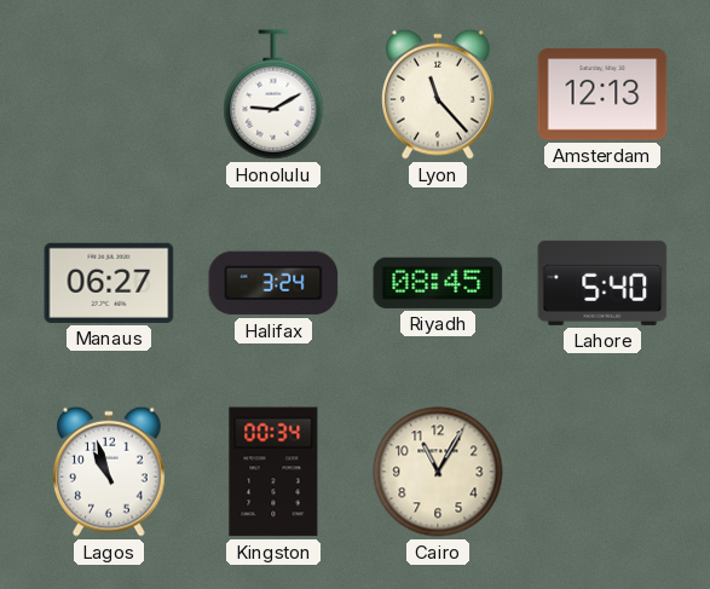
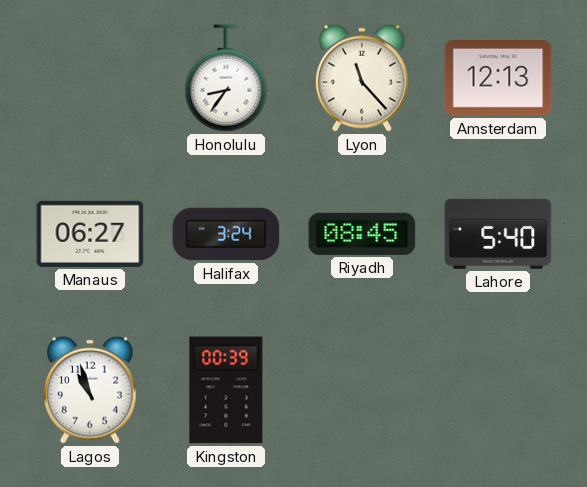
Honolulu: 9:10 -> 8:36 (226, 78)
Kingston: 00:34 -> 00:39 (226, 390)
Cairo: 11:05 -> none (438, 472)
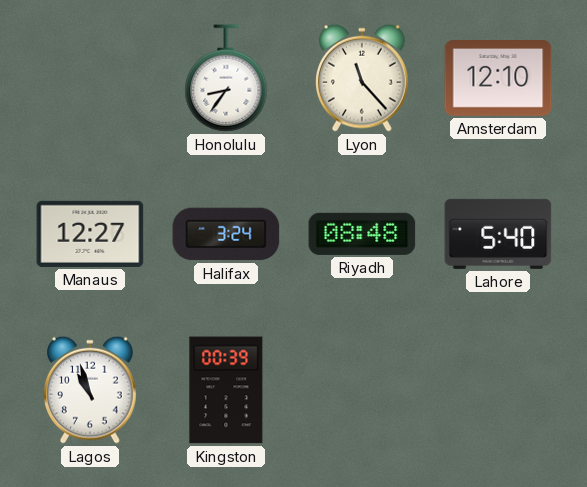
Amsterdam: 12:13 -> 12:10 (498, 79)
Manaus: 06:27 -> 12:27 (90, 234)
Riyadh: 08:45 -> 08:48 (362, 234)
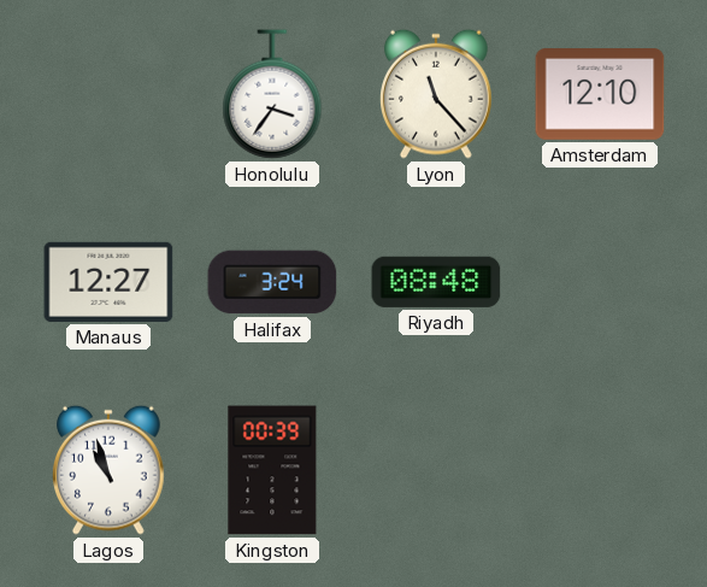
Honolulu: 8:36 -> 3:36 (272, 94)
Lahore: 5:40 -> none (498, 234)
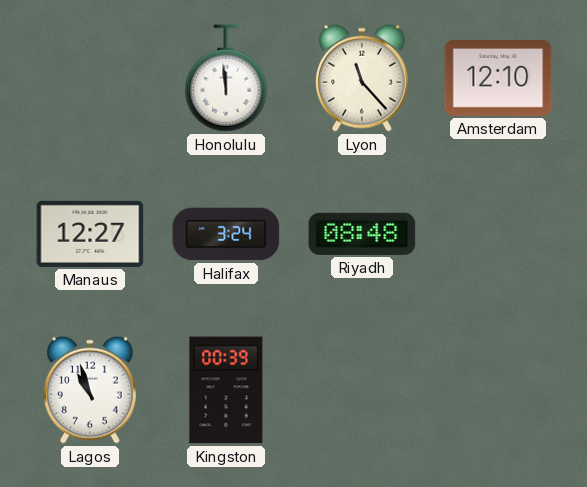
Honolulu: 3:36 -> 11:59 (226, 78)
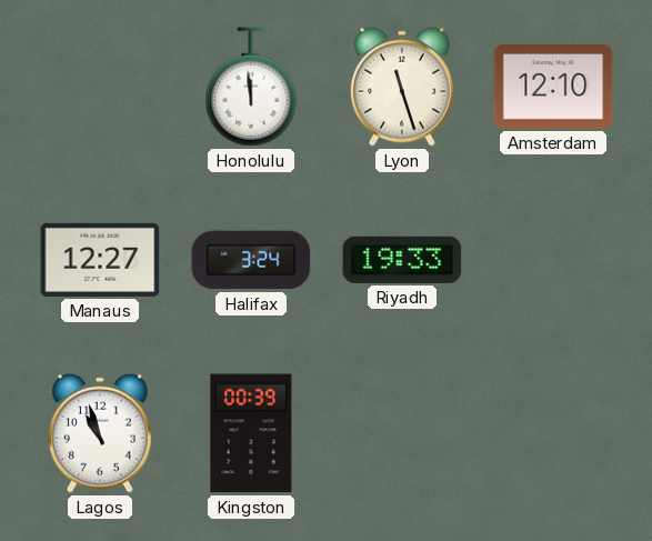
Lyon: 11:23 -> 11:27 (403, 87)
Riyadh: 08:48 -> 19:33 (402, 260)
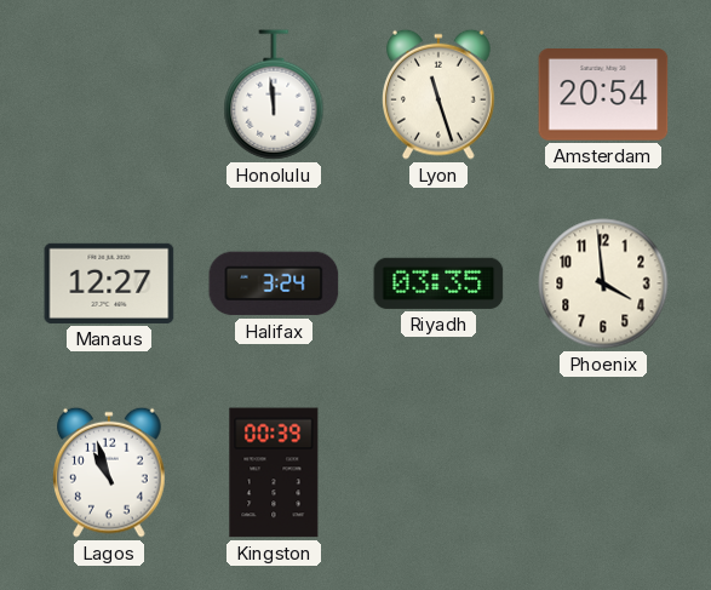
Amsterdam: 12:10 -> 20:54 (603, 96)
Riyadh: 19:33 -> 03:35 (438, 283)
Phoenix: none -> 3:59 (603, 283)
